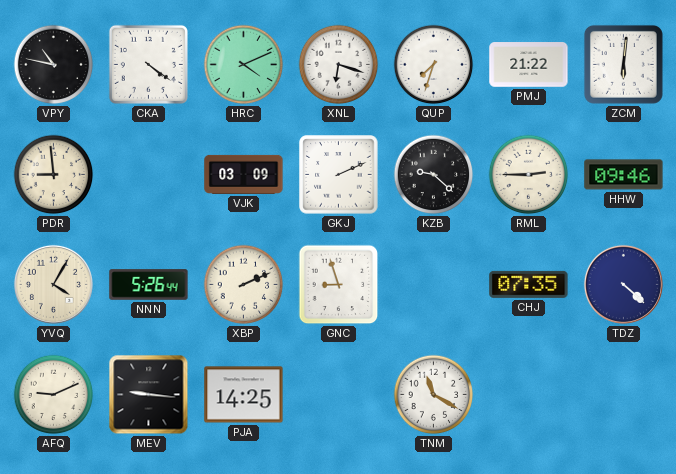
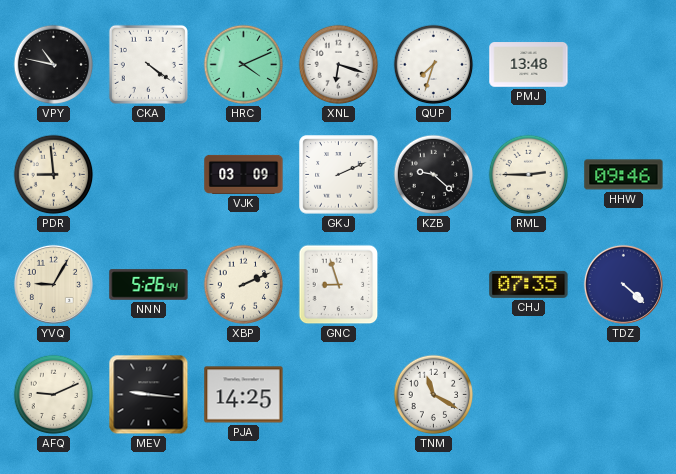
PMJ: 21:22 -> 13:48 (529, 65)
ZCM: 6:01 -> none (623, 64)
YVQ: 4:05 -> 9:05 (53, 284)
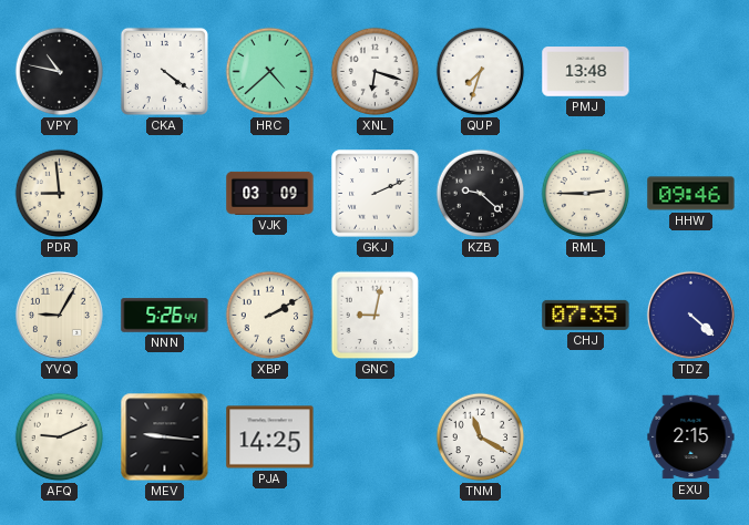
HRC: 4:11 -> 4:38 (270, 72)
XBP: 2:11 -> 2:10 (270, 316)
GNC: 8:57 -> 9:02 (376, 316)
EXU: none -> 2:15 (691, 437)
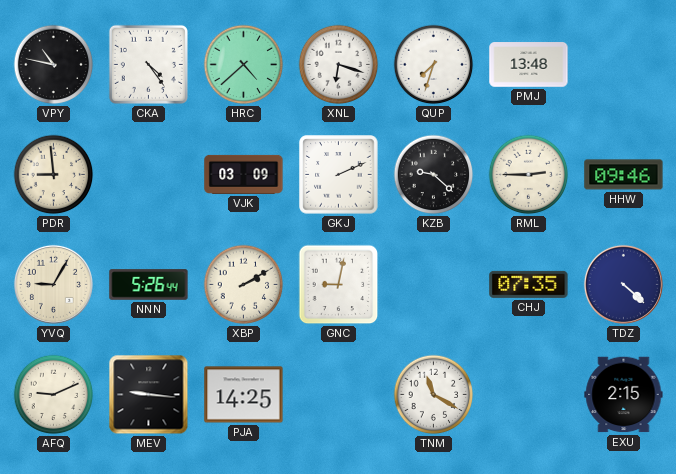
CKA: 4:21 -> 4:24 (148, 64)
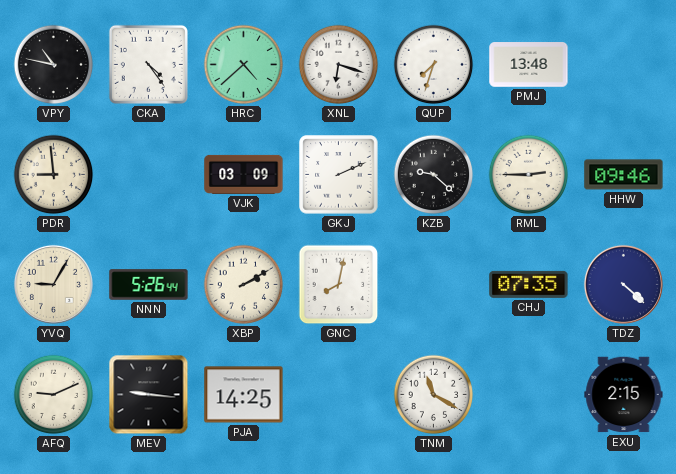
GNC: 9:02 -> 8:02 (339, 285)
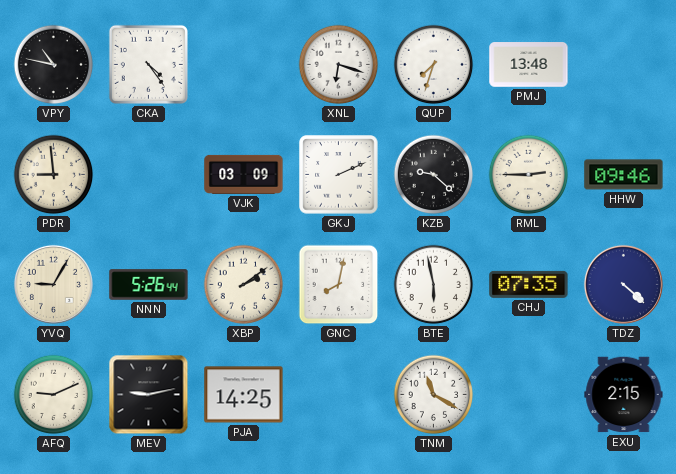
HRC: 4:38 -> none (244, 65)
XBP: 2:10 -> 2:09 (244, 285)
BTE: none -> 5:58 (434, 285)
MEV: 9:16 -> 9:13 (149, 395)
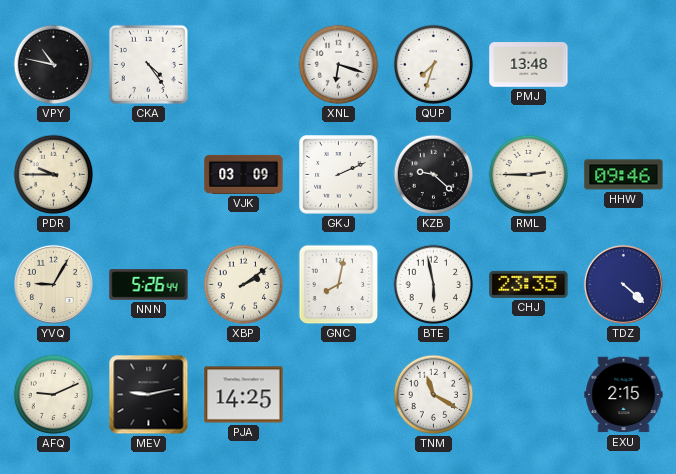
PDR: 8:59 -> 9:45 (54, 175)
CHJ: 07:35 -> 23:35 (529, 284)
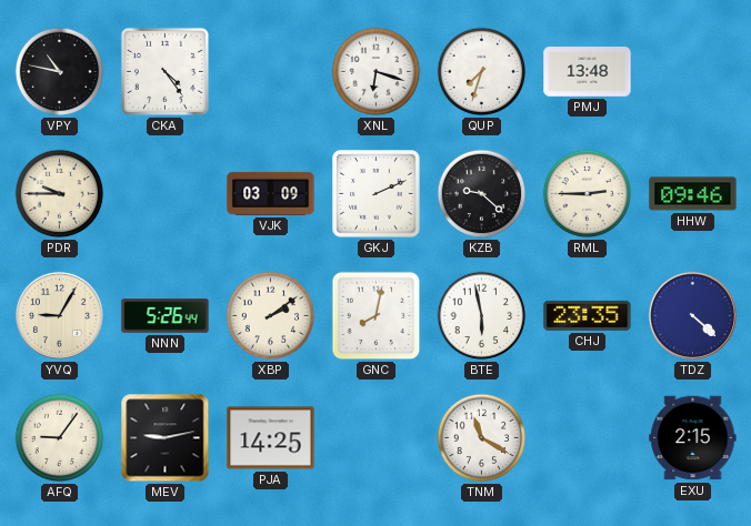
AFQ: 9:11 -> 9:06 (60, 438)
